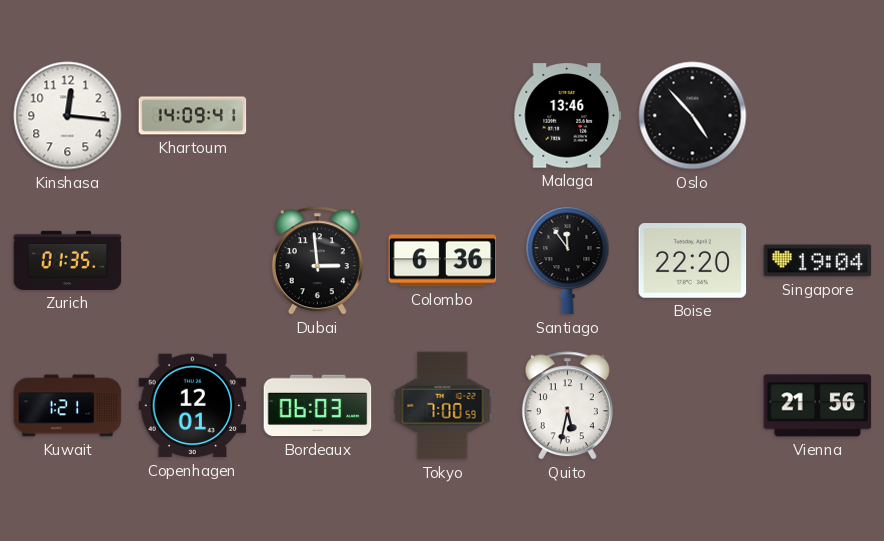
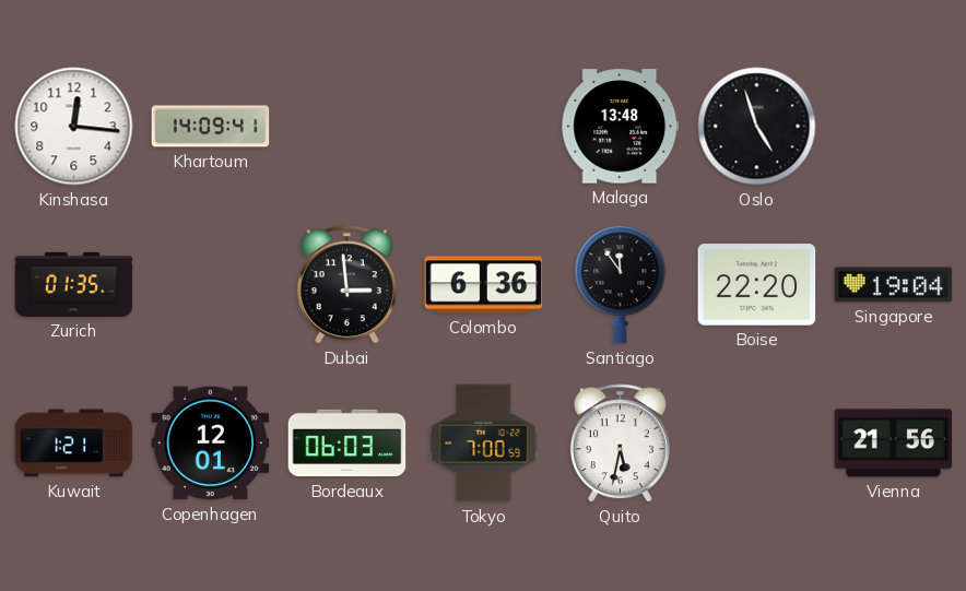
Malaga: 13:46 -> 13:48 (621, 127)
Oslo: 4:53 -> 4:57 (757, 127)
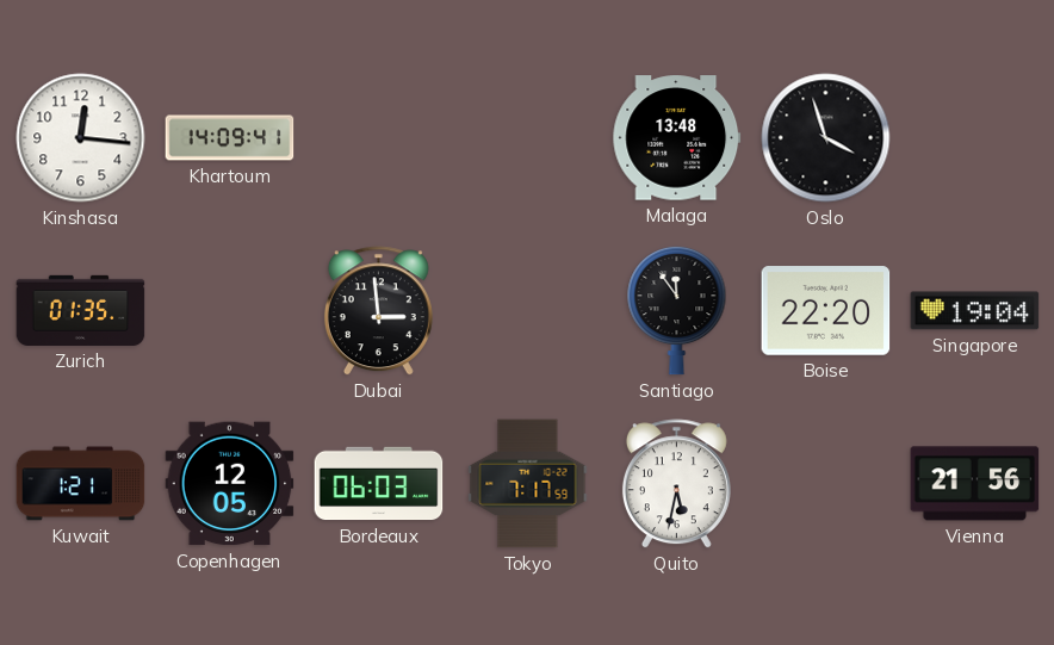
Oslo: 4:57 -> 3:57 (826, 138)
Colombo: 6:36 -> none (484, 285)
Copenhagen: 12:01 -> 12:05 (230, 484)
Tokyo: 7:00 -> 7:17 (528, 484)
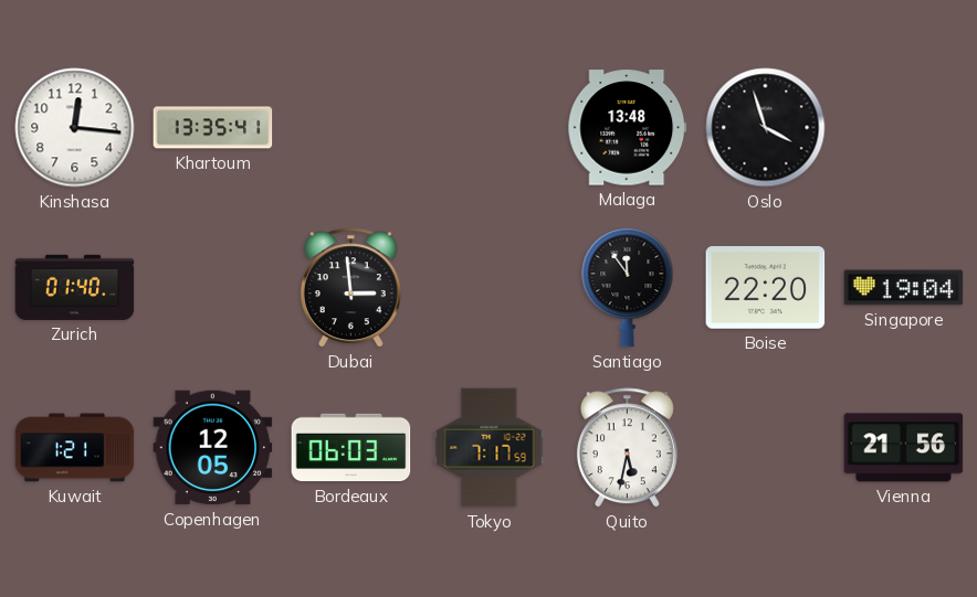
Khartoum: 14:09 -> 13:35 (213, 128)
Zurich: 01:35 -> 01:40 (75, 287)
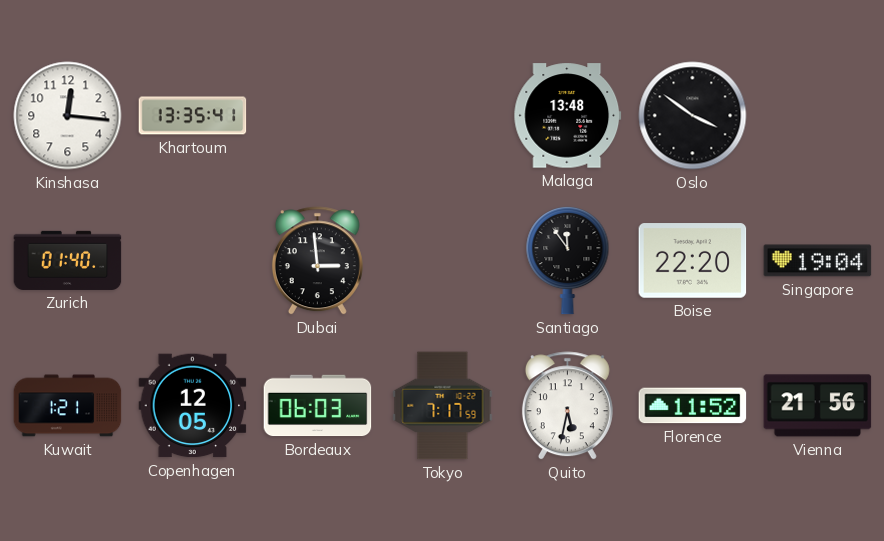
Oslo: 3:57 -> 3:51 (693, 116)
Florence: none -> 11:52 (693, 406)
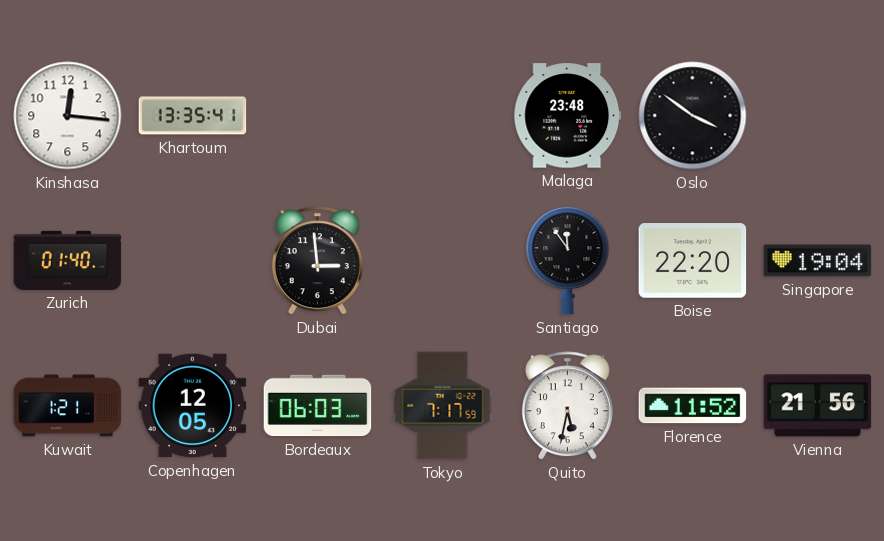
Malaga: 13:48 -> 23:48 (568, 116)
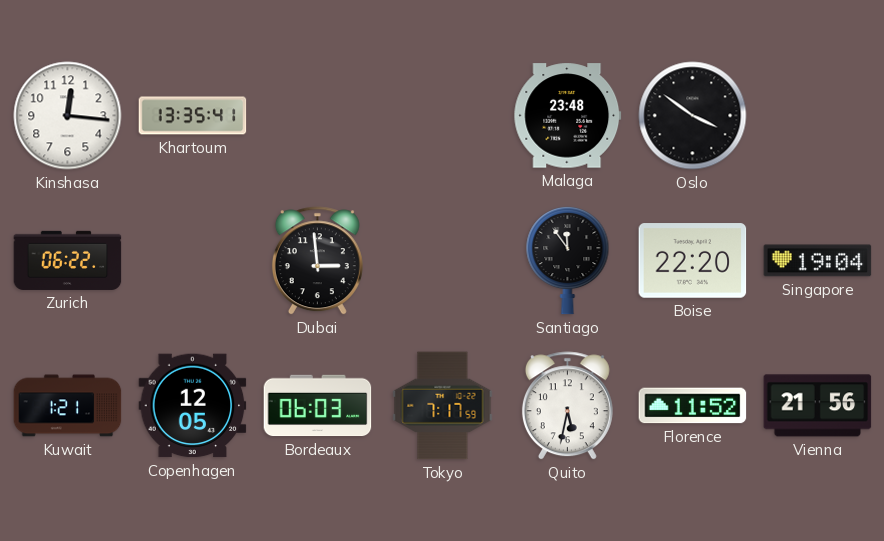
Zurich: 01:40 -> 06:22 (68, 260)
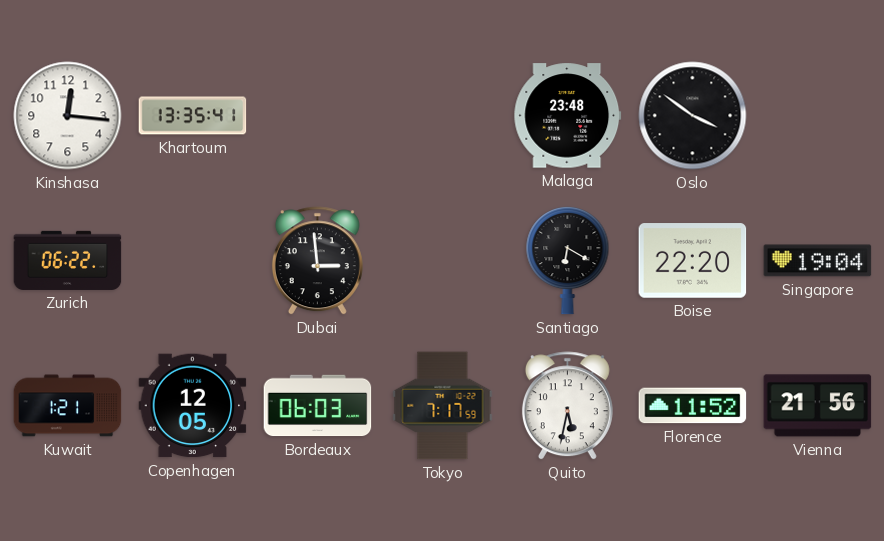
Santiago: 11:54 -> 6:20 (568, 260)
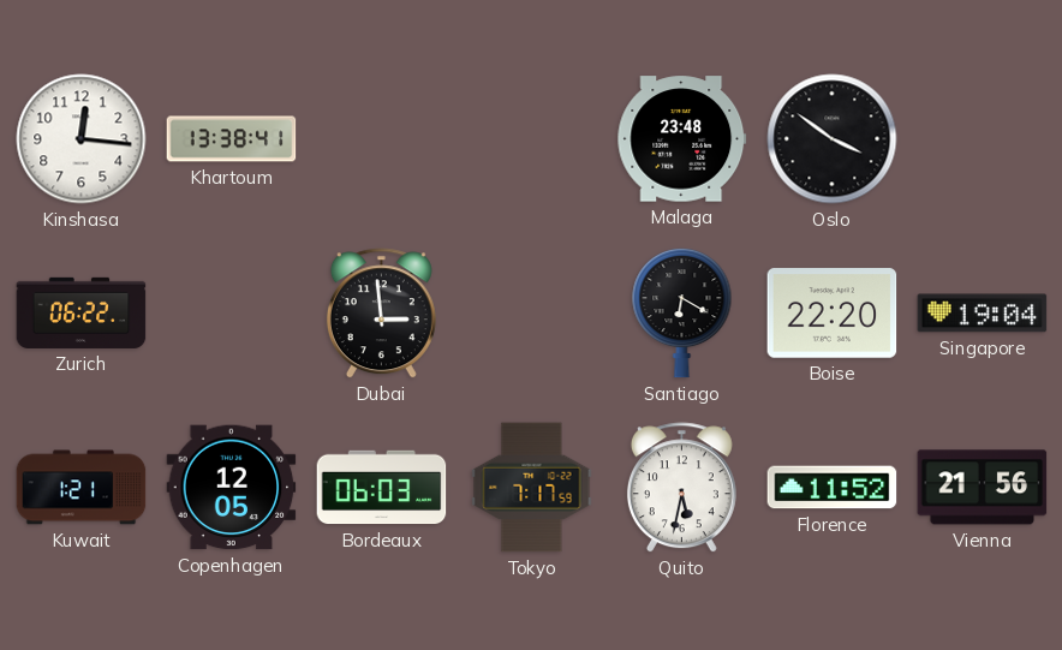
Khartoum: 13:35 -> 13:38 (232, 139)
